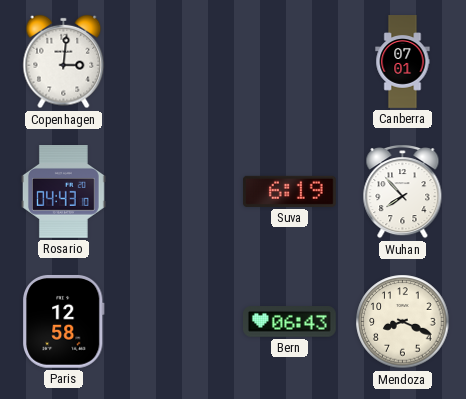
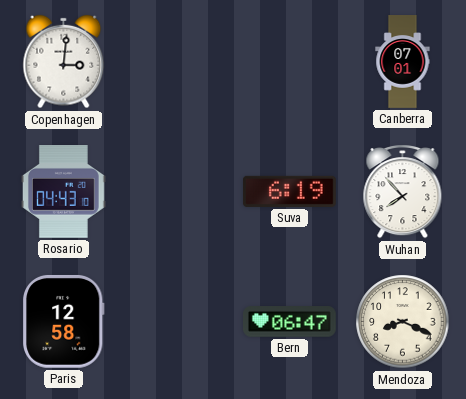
Bern: 06:43 -> 06:47 (290, 322)
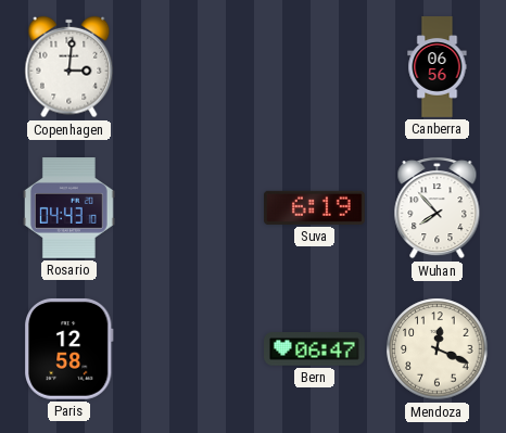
Canberra: 07:01 -> 06:56 (438, 67)
Mendoza: 8:19 -> 12:19 (438, 349)
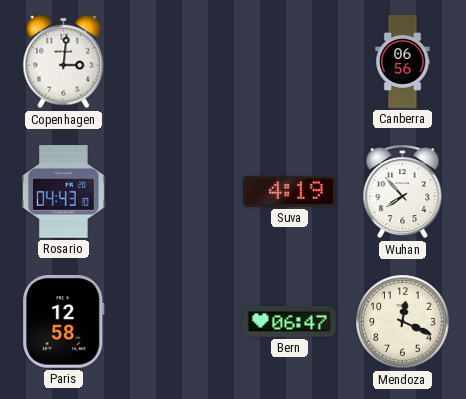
Suva: 6:19 -> 4:19 (290, 191)
